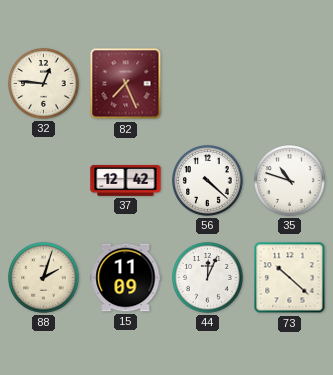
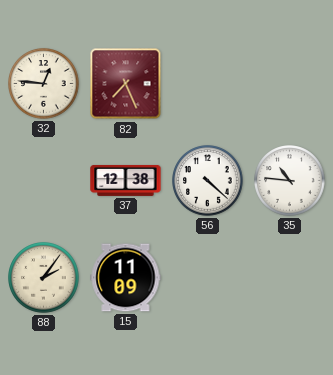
37: 12:42 -> 12:38 (126, 180)
35: 10:48 -> 10:46 (290, 181)
88: 2:03 -> 2:06 (44, 278)
44: 12:04 -> none (208, 278)
73: 10:22 -> none (290, 278)
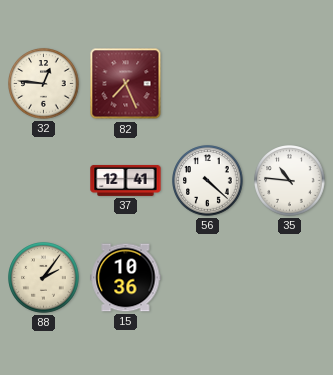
37: 12:38 -> 12:41 (126, 180)
15: 11:09 -> 10:36 (126, 278)
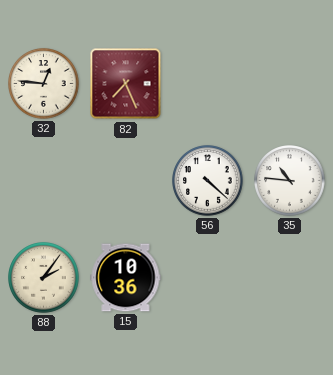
37: 12:41 -> none (126, 180)
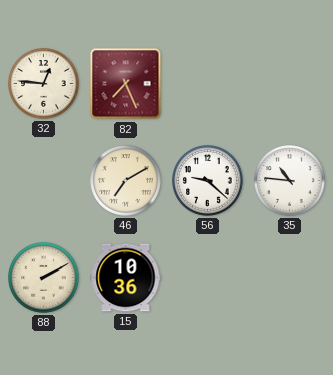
46: none -> 7:10 (126, 181)
56: 4:22 -> 9:22 (208, 181)
88: 2:06 -> 2:10 (44, 278)
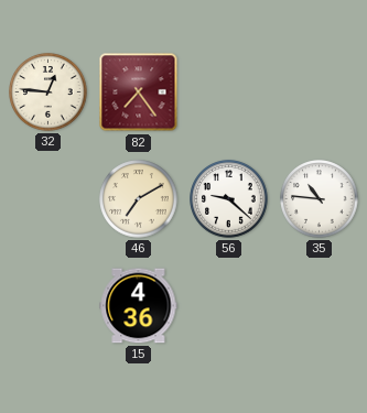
82: 7:26 -> 7:24 (139, 93)
88: 2:10 -> none (44, 278)
15: 10:36 -> 4:36 (139, 306)
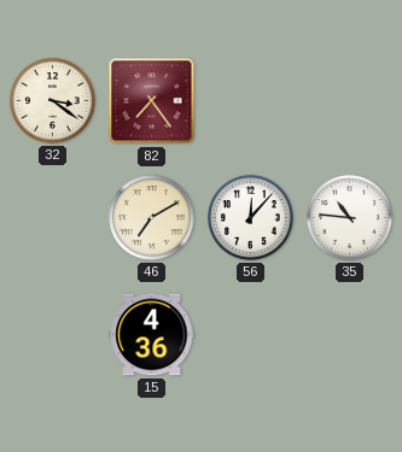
32: 12:46 -> 3:21 (53, 101)
56: 9:22 -> 12:07 (251, 218)
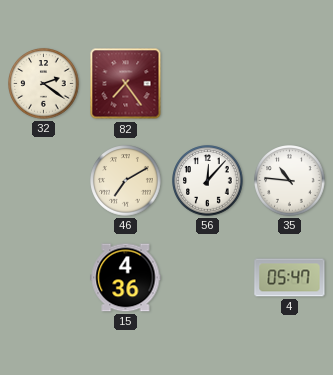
32: 3:21 -> 2:21 (44, 84)
4: none -> 05:47 (290, 278)
